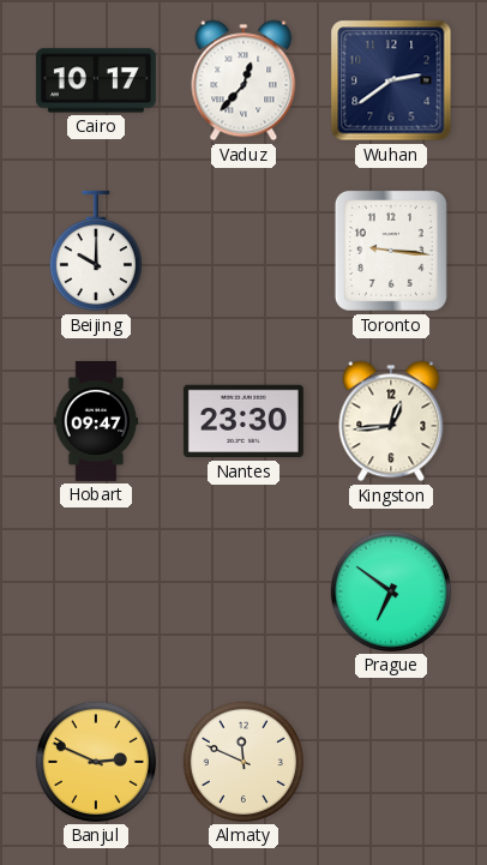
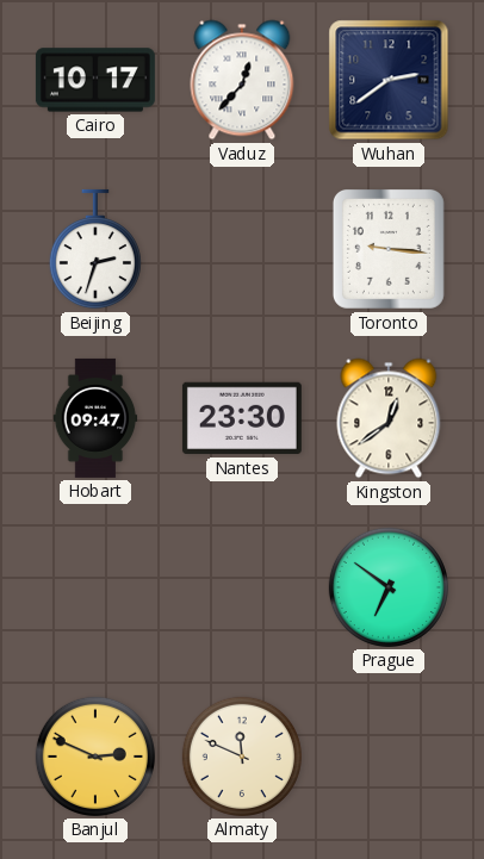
Beijing: 10:00 -> 2:33 (95, 249)
Kingston: 12:44 -> 12:39 (389, 418)
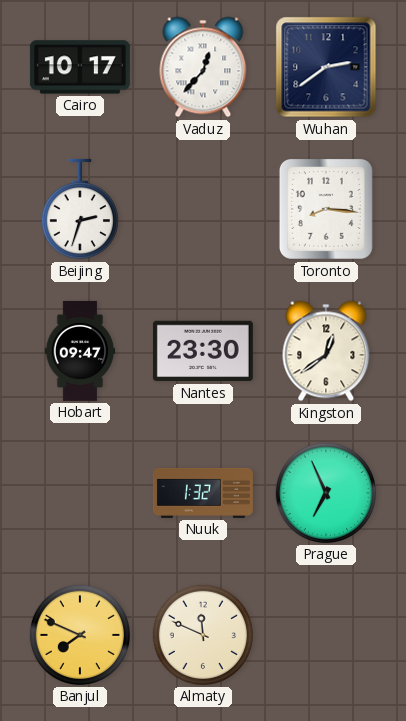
Toronto: 9:16 -> 8:16 (326, 209)
Nuuk: none -> 1:32 (203, 493)
Prague: 6:51 -> 6:56 (326, 493)
Banjul: 2:49 -> 7:49 (80, 635)
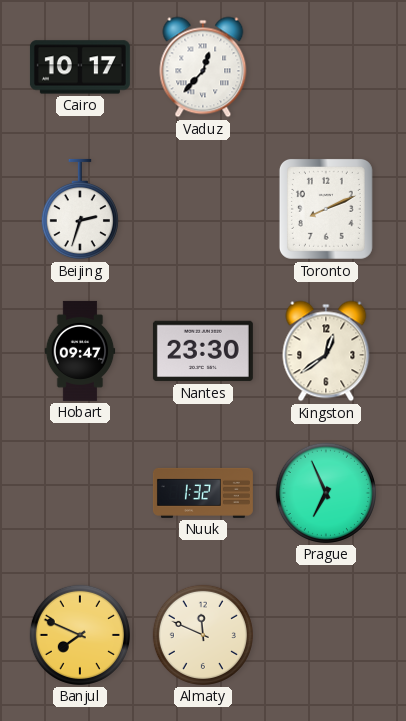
Wuhan: 2:39 -> none (326, 67)
Toronto: 8:16 -> 8:11 (326, 209)
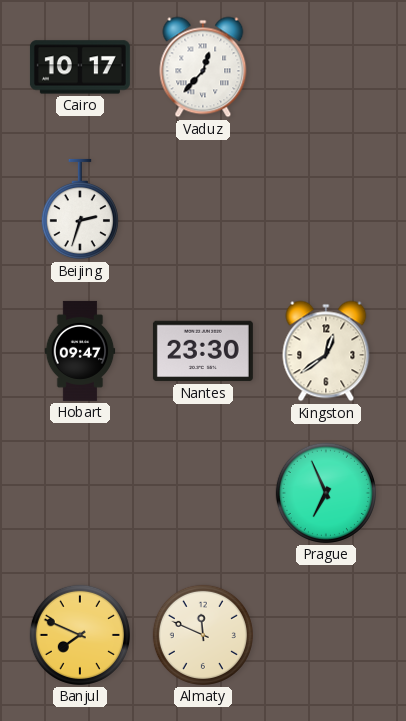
Toronto: 8:11 -> none (326, 209)
Nuuk: 1:32 -> none (203, 493)
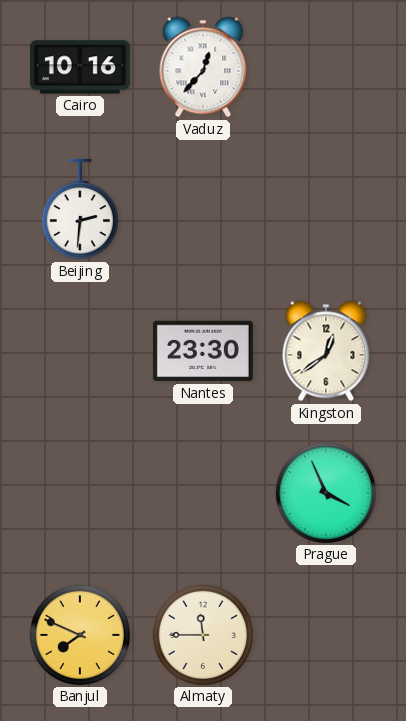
Cairo: 10:17 -> 10:16 (80, 67)
Beijing: 2:33 -> 2:31 (80, 209)
Hobart: 09:47 -> none (80, 351)
Prague: 6:56 -> 3:56 (326, 493)
Almaty: 11:49 -> 11:45 (203, 635)
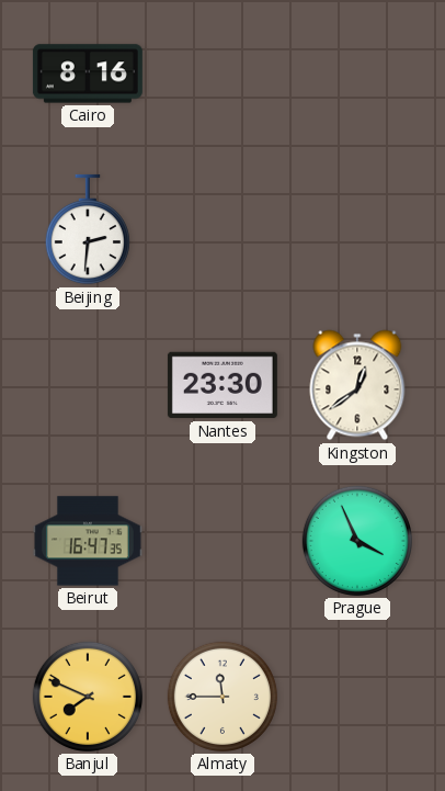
Cairo: 10:16 -> 8:16 (88, 74)
Vaduz: 12:37 -> none (203, 67)
Beirut: none -> 16:47 (88, 541)
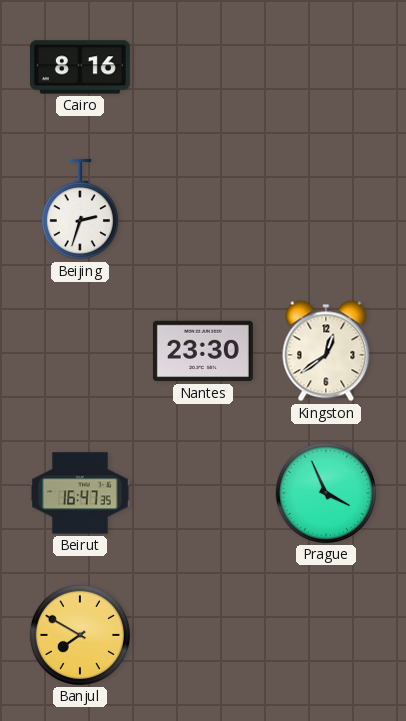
Beijing: 2:31 -> 2:33 (80, 209)
Banjul: 7:49 -> 7:50 (80, 635)
Almaty: 11:45 -> none (222, 697)
